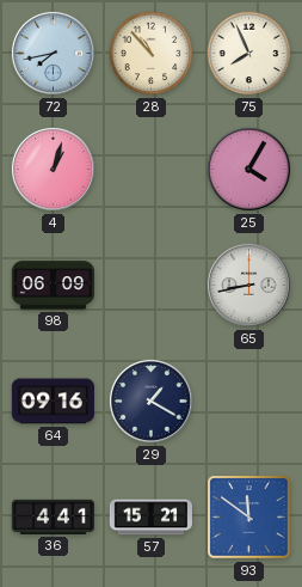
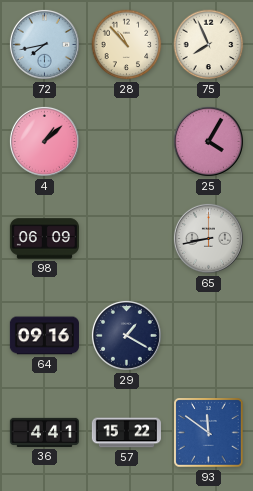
4: 1:03 -> 1:08 (44, 141)
57: 15:21 -> 15:22 (126, 433)
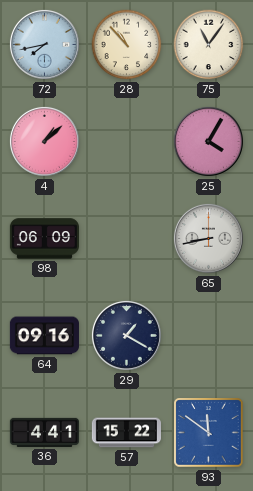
75: 7:56 -> 11:06 (209, 45)
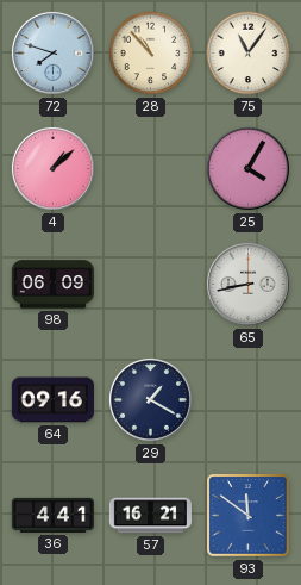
72: 7:43 -> 7:48 (52, 52)
57: 15:22 -> 16:21 (150, 516)
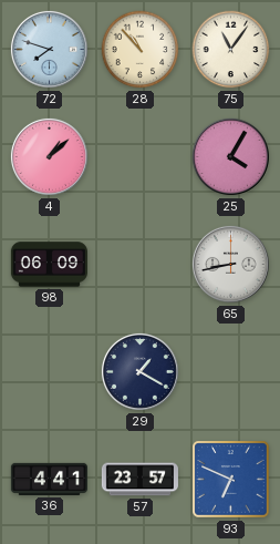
64: 09:16 -> none (52, 400)
57: 16:21 -> 23:57 (139, 480)
93: 11:51 -> 6:49 (231, 480)
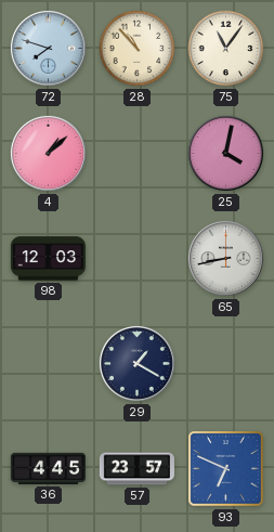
25: 4:05 -> 4:02 (225, 153)
98: 06:09 -> 12:03 (48, 259)
36: 4:41 -> 4:45 (48, 468)
